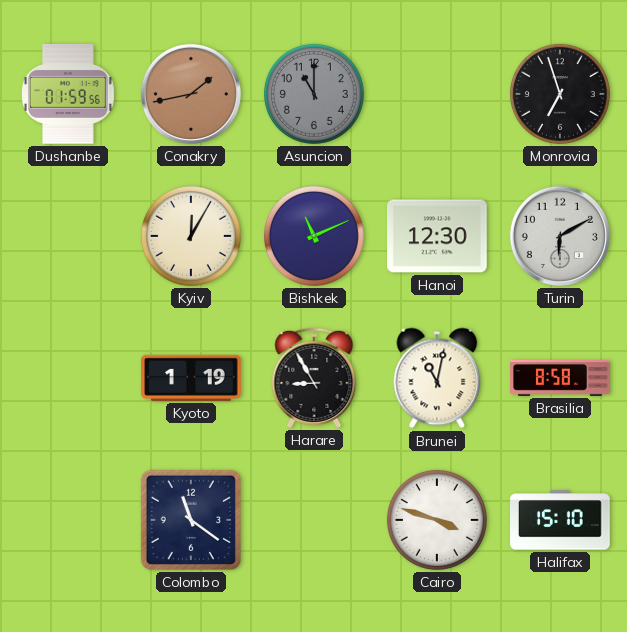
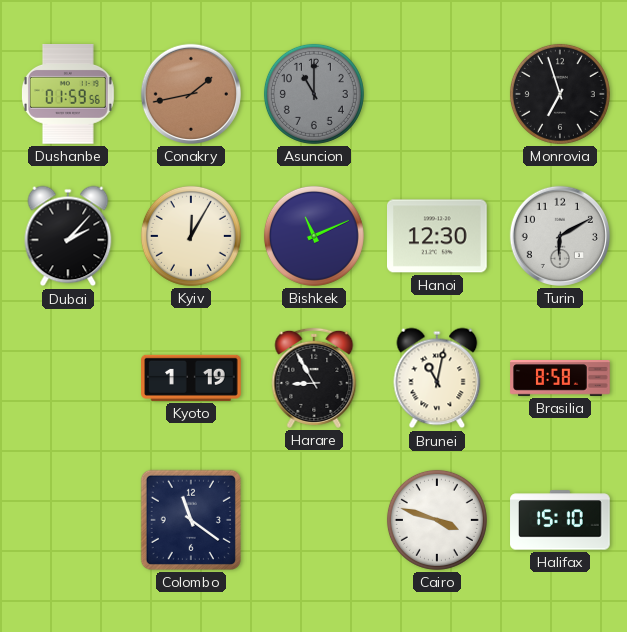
Dubai: none -> 2:07 (68, 236)
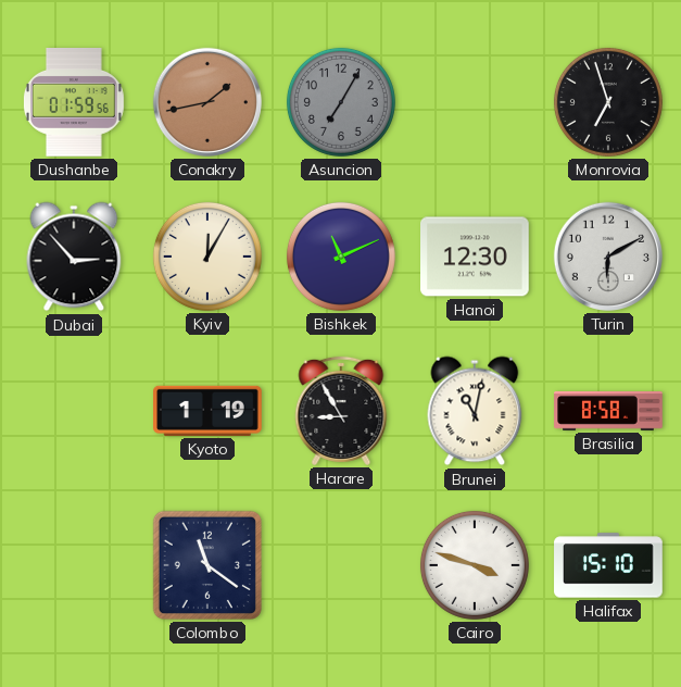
Asuncion: 11:00 -> 7:05 (341, 102)
Dubai: 2:07 -> 2:53 (74, 257)
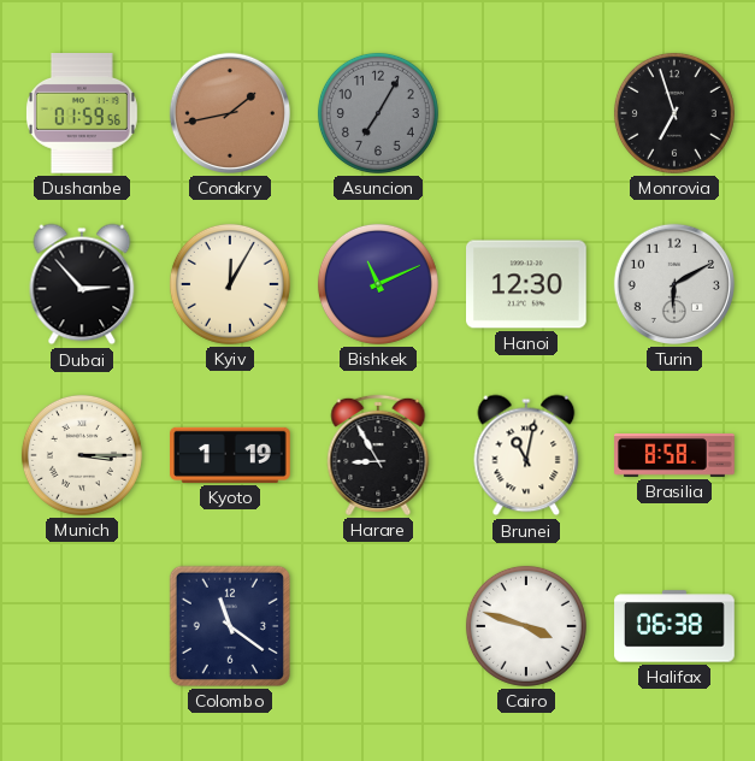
Munich: none -> 3:15 (82, 455)
Halifax: 15:10 -> 06:38 (674, 626)
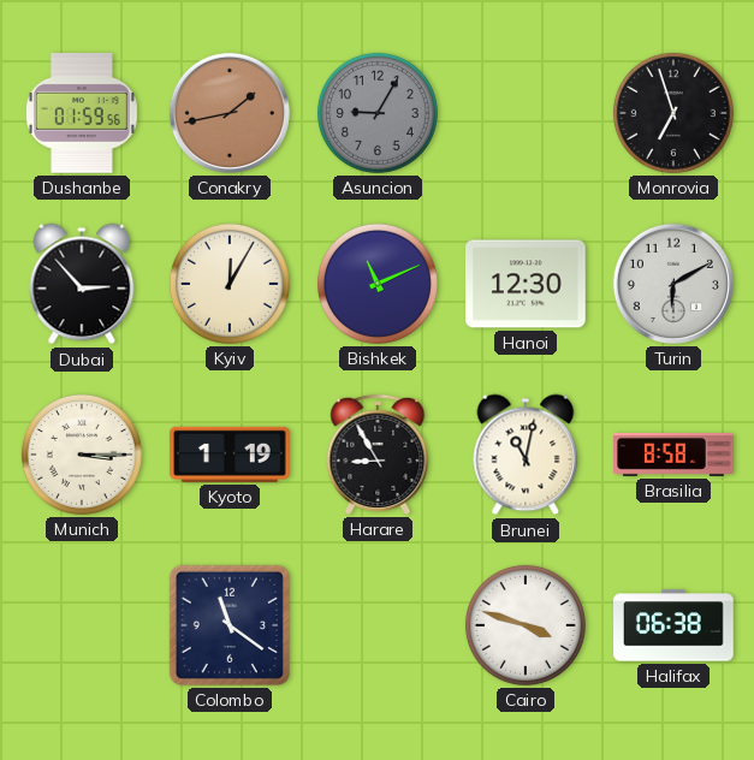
Asuncion: 7:05 -> 9:05 (378, 113)
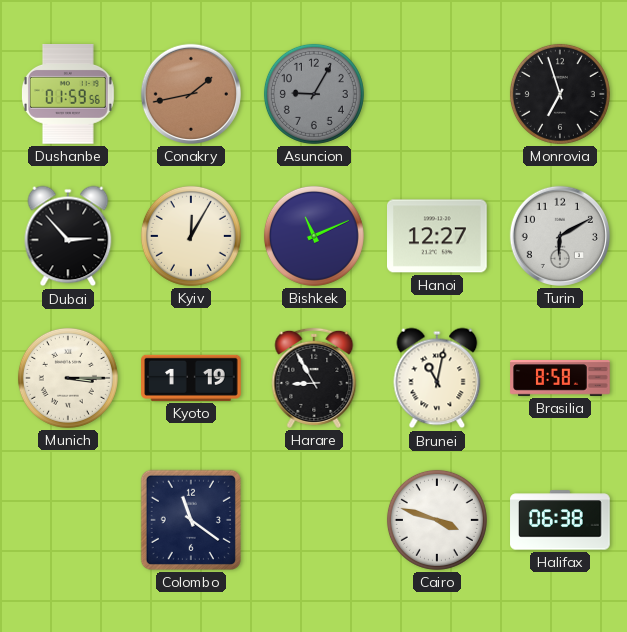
Hanoi: 12:30 -> 12:27 (438, 236)
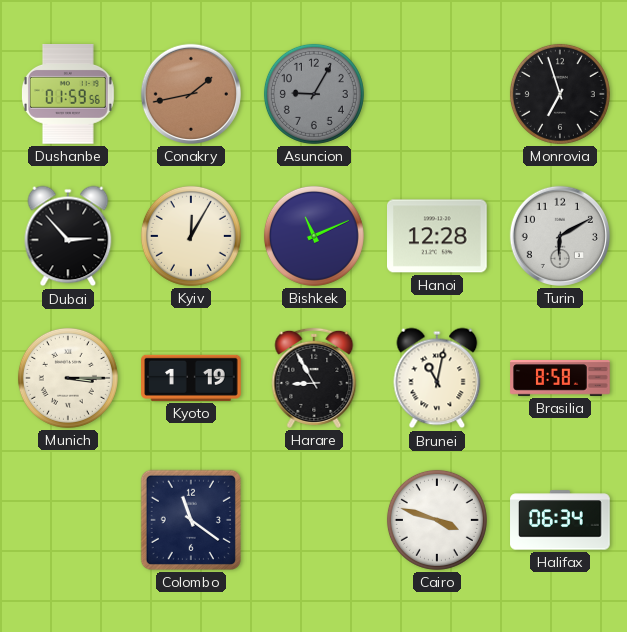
Hanoi: 12:27 -> 12:28 (438, 236)
Halifax: 06:38 -> 06:34 (560, 520)
